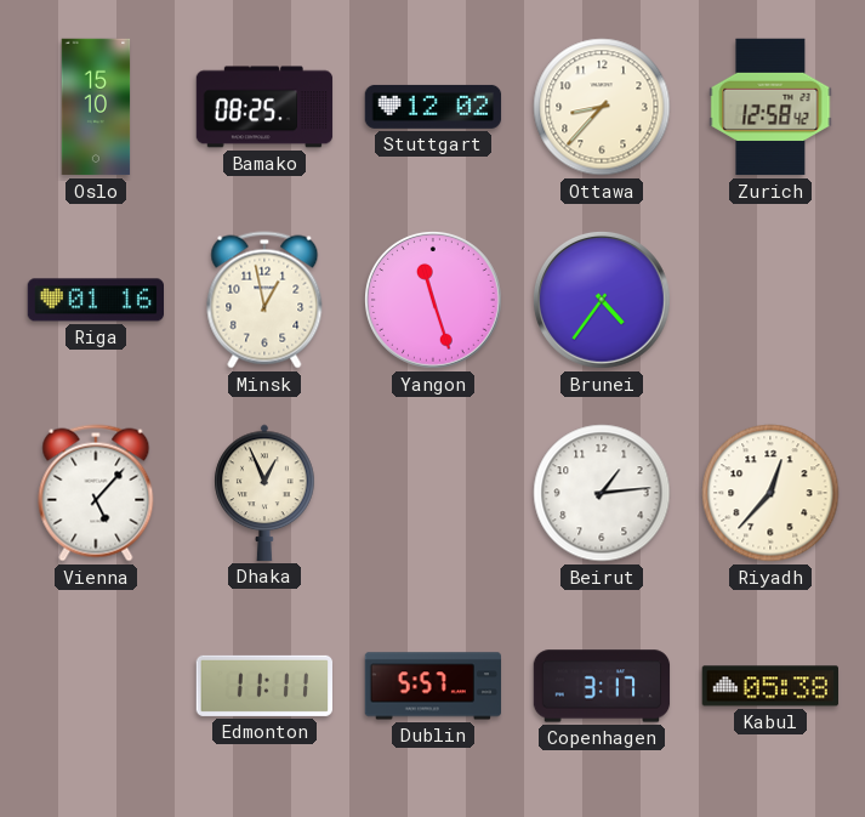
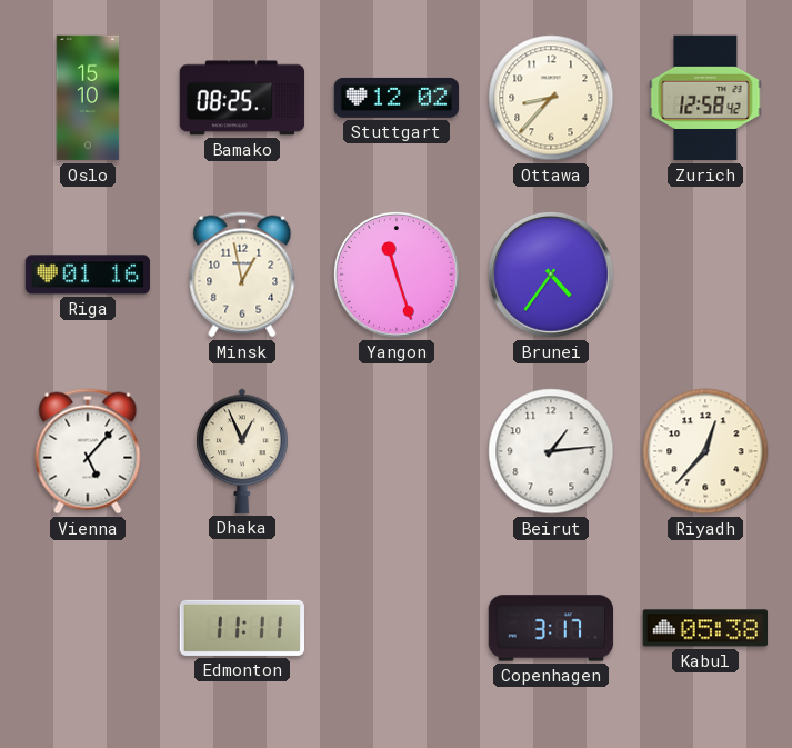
Dublin: 5:57 -> none (433, 686)
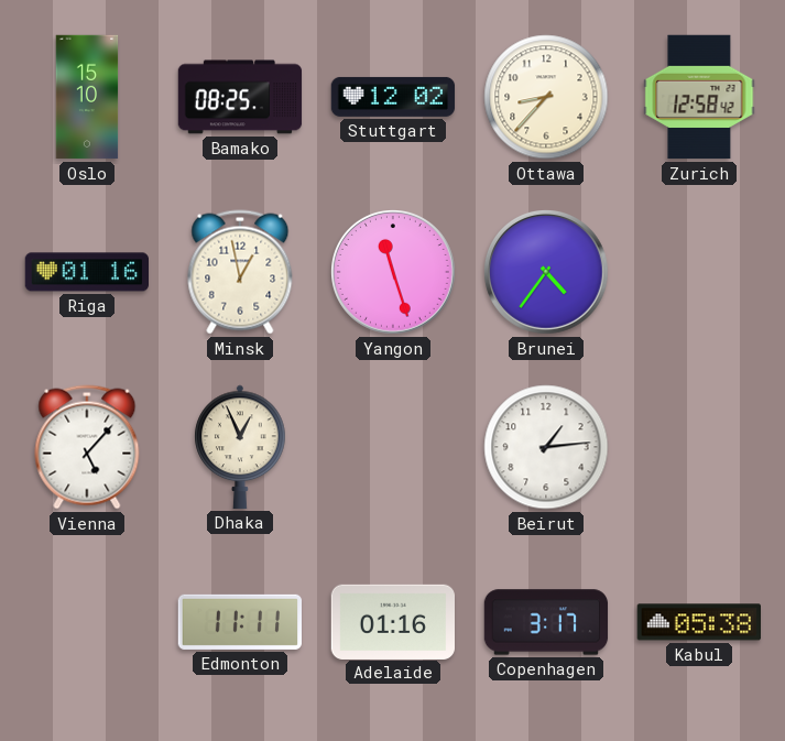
Riyadh: 12:37 -> none (705, 451)
Adelaide: none -> 01:16 (392, 621)
